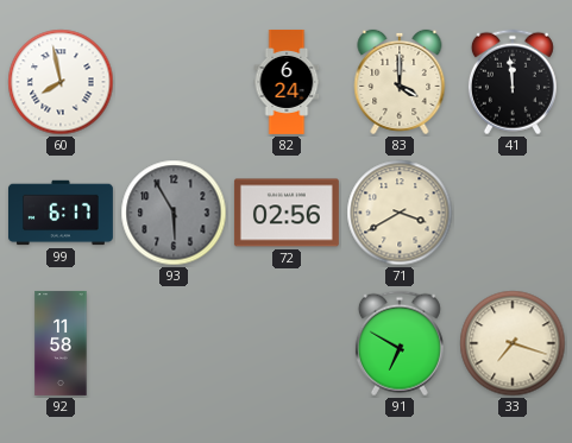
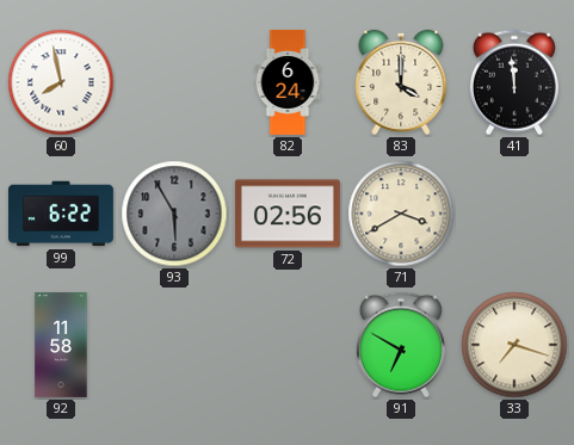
99: 6:17 -> 6:22 (61, 214)
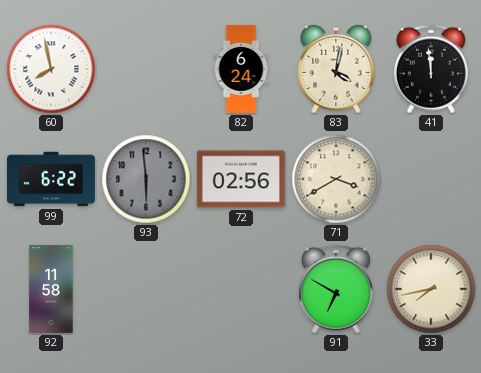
83: 4:00 -> 4:02 (336, 69)
93: 5:55 -> 5:59 (146, 179)
33: 7:18 -> 7:43 (431, 289)
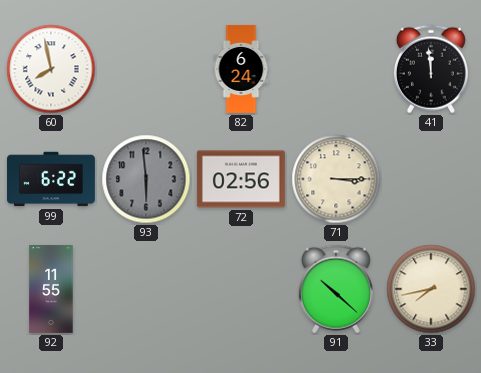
83: 4:02 -> none (336, 69)
71: 3:40 -> 3:15 (336, 179)
92: 11:58 -> 11:55 (51, 289)
91: 6:50 -> 10:22 (336, 289)
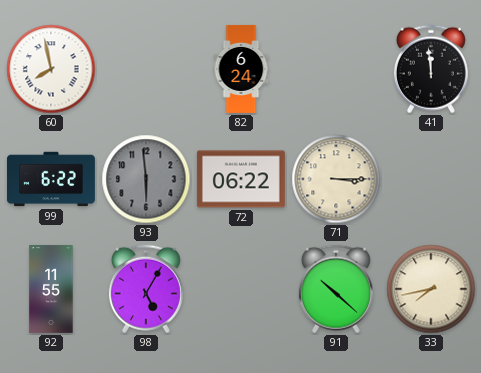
72: 02:56 -> 06:22 (241, 179)
98: none -> 5:05 (146, 289)
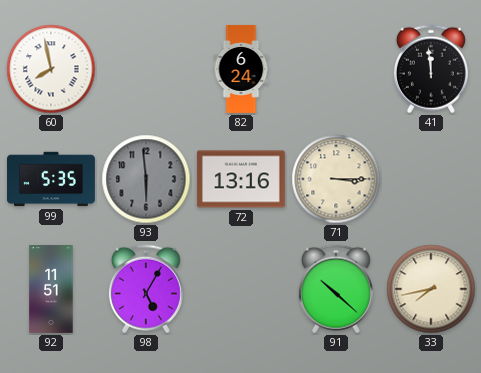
99: 6:22 -> 5:35 (51, 179)
72: 06:22 -> 13:16 (241, 179)
92: 11:55 -> 11:51 (51, 289)
